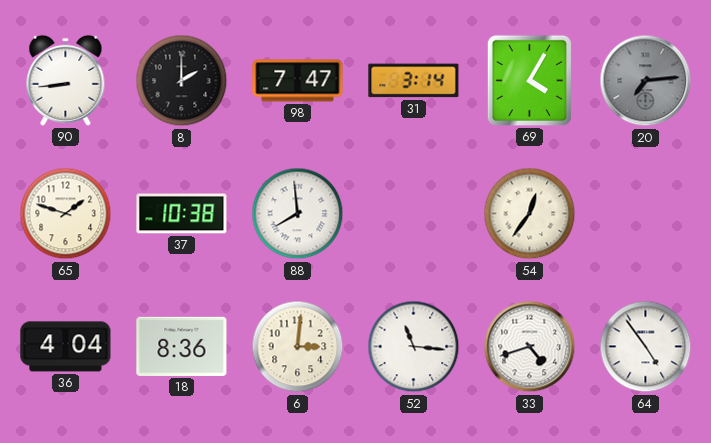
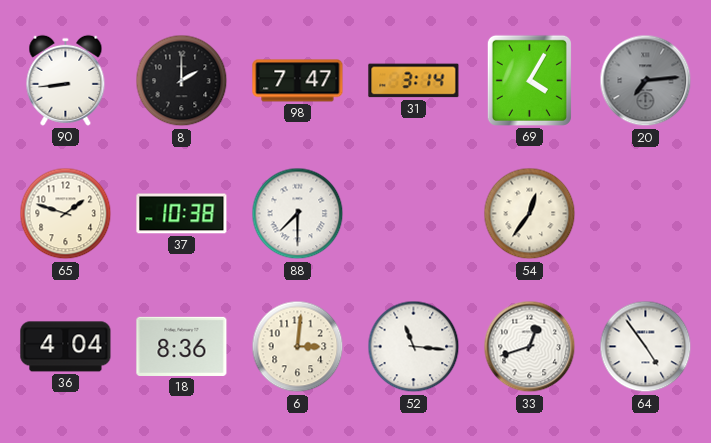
88: 7:59 -> 7:30 (298, 214)
33: 4:42 -> 12:42 (530, 347)
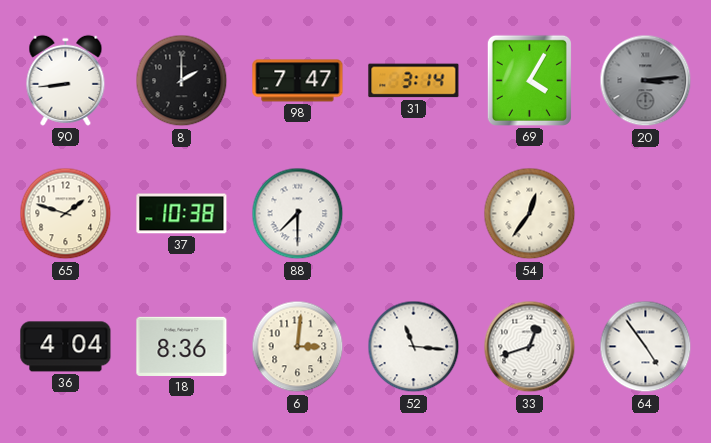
20: 7:14 -> 3:14 (646, 81)
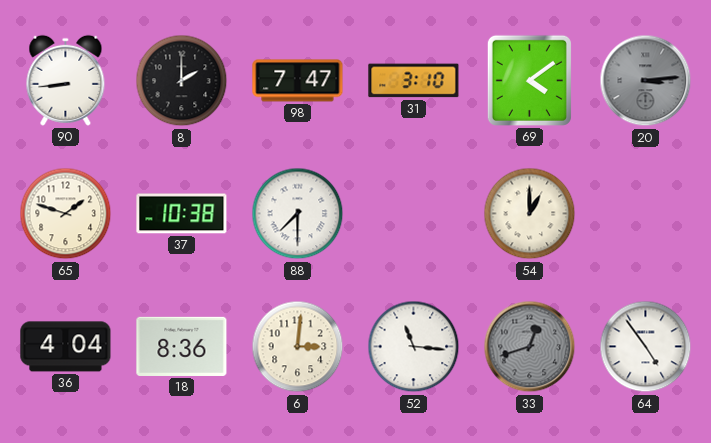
31: 3:14 -> 3:10 (414, 81)
69: 4:05 -> 4:09 (529, 80)
54: 12:36 -> 1:00 (530, 214)
33 dial: white -> grey (530, 347)
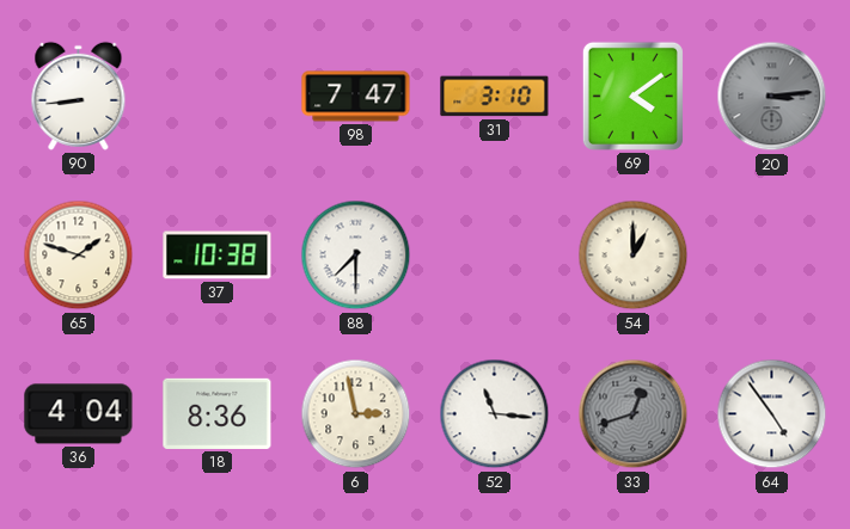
8: 2:00 -> none (182, 81)
6: 3:01 -> 2:58 (356, 414)
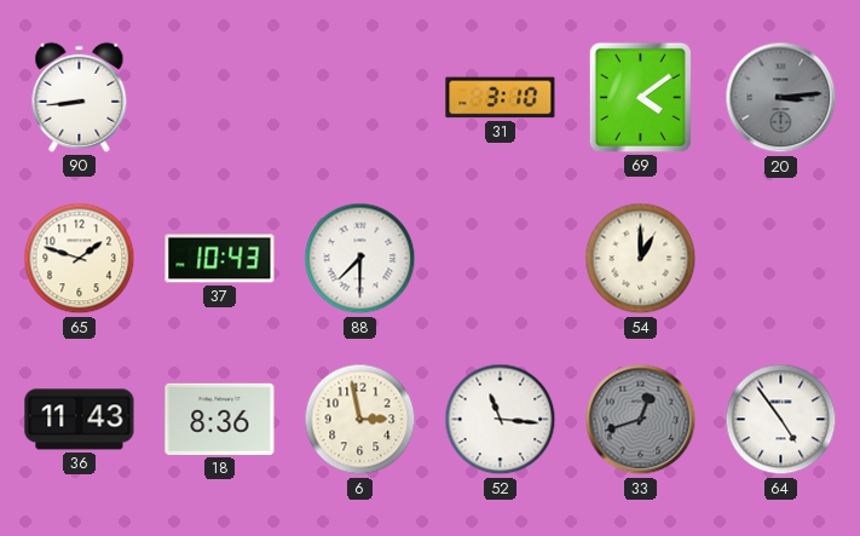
98: 7:47 -> none (356, 97)
37: 10:38 -> 10:43 (220, 259)
36: 4:04 -> 11:43 (80, 420)
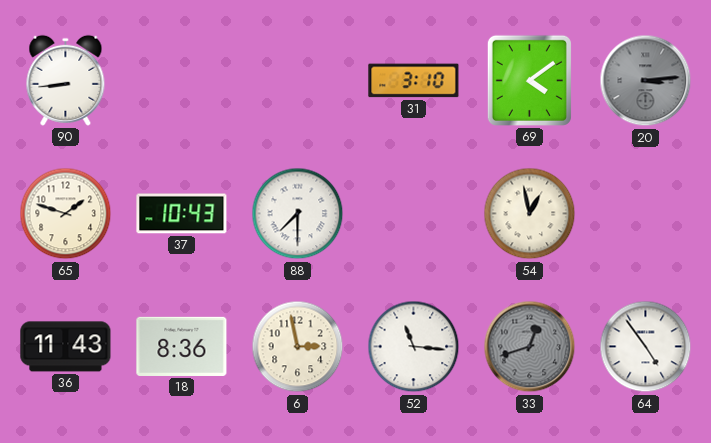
54: 1:00 -> 12:58 (530, 214)
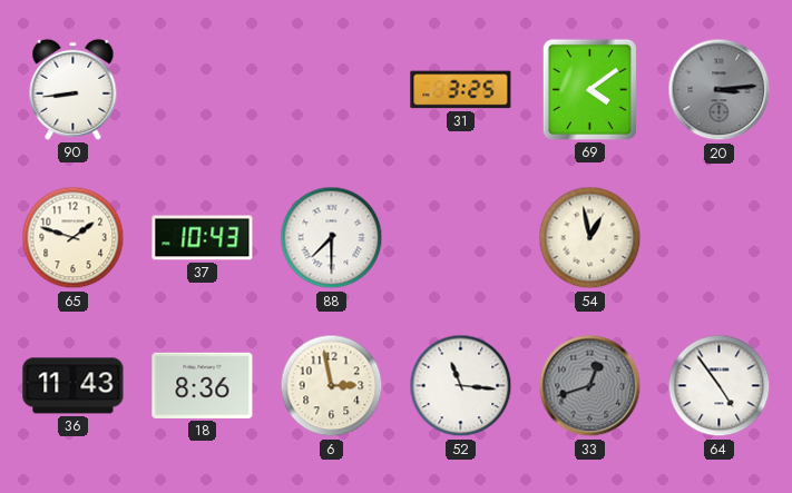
31: 3:10 -> 3:25 (461, 90)
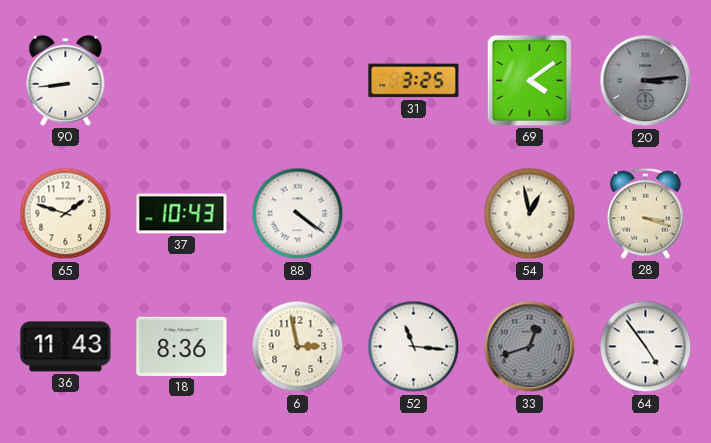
88: 7:30 -> 4:21 (298, 214)
28: none -> 3:18 (645, 213)
